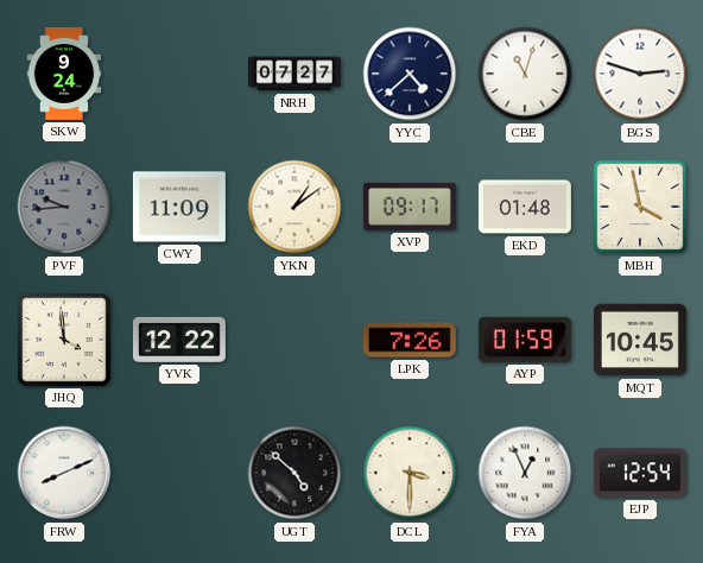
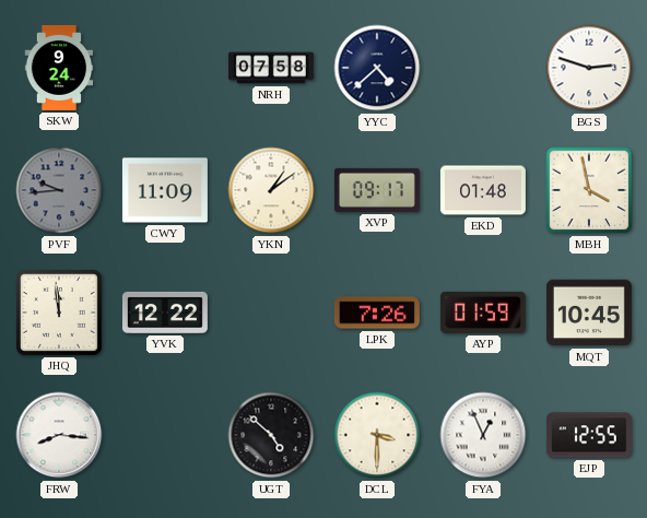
NRH: 07:27 -> 07:58 (271, 68)
CBE: 11:03 -> none (525, 74)
JHQ: 3:59 -> 11:59 (59, 313)
FRW: 8:11 -> 8:16 (59, 435)
EJP: 12:54 -> 12:55 (589, 435)
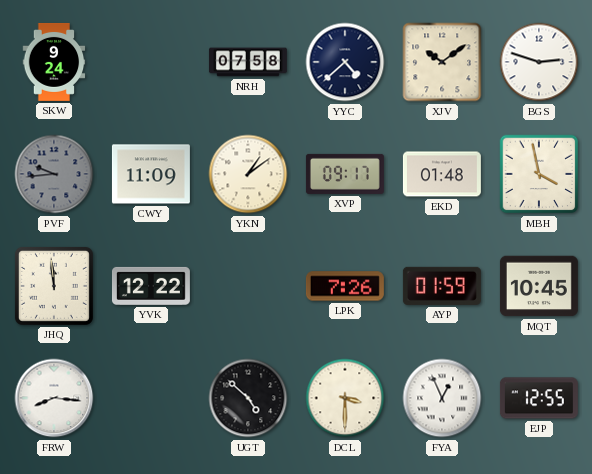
XJV: none -> 10:09 (442, 62)
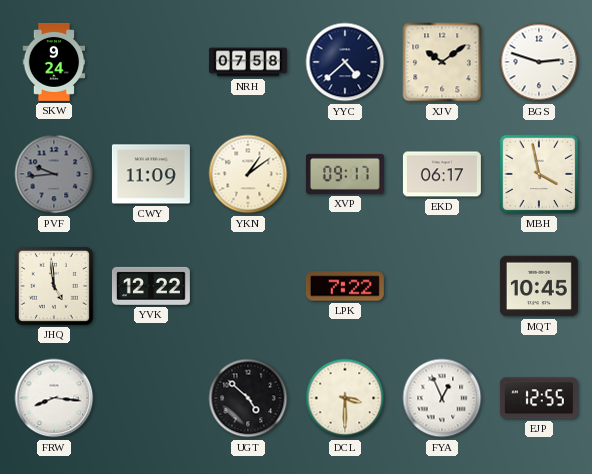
EKD: 01:48 -> 06:17 (442, 174)
JHQ: 11:59 -> 4:59 (54, 286)
LPK: 7:26 -> 7:22 (345, 286)
AYP: 01:59 -> none (442, 286)
